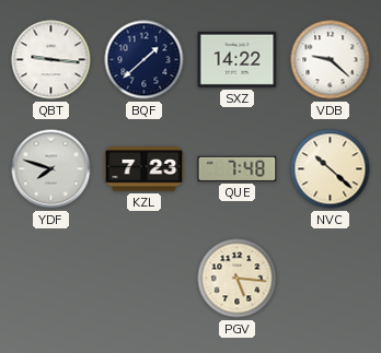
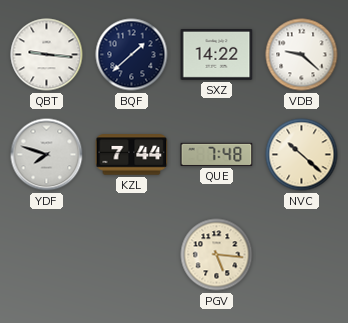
KZL: 7:23 -> 7:44 (132, 155)
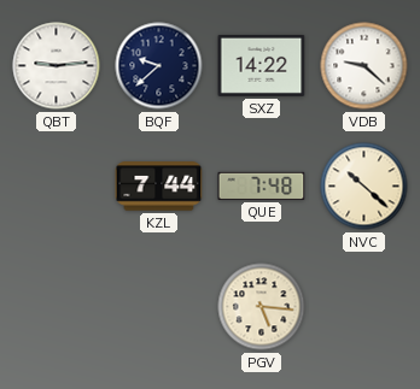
QBT: 9:16 -> 9:14 (57, 66)
BQF: 1:38 -> 9:38 (159, 66)
YDF: 7:48 -> none (47, 155)
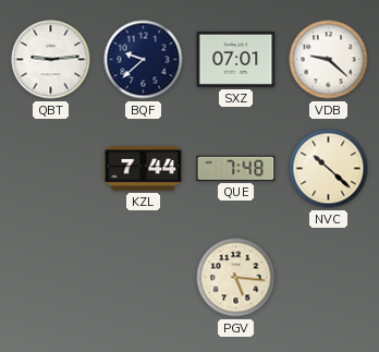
SXZ: 14:22 -> 07:01 (236, 59)
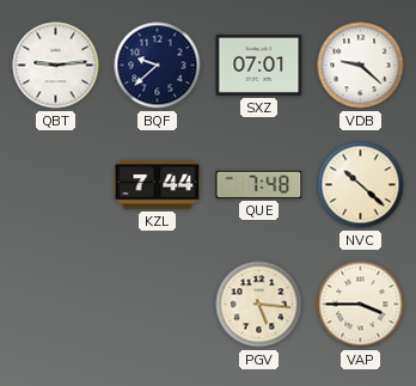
VAP: none -> 3:45 (361, 305)
